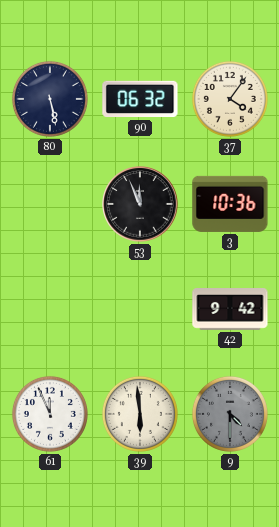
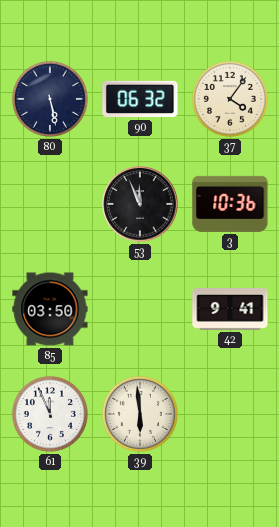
85: none -> 03:50 (50, 309)
42: 9:42 -> 9:41 (230, 310)
9: 4:30 -> none (230, 414)
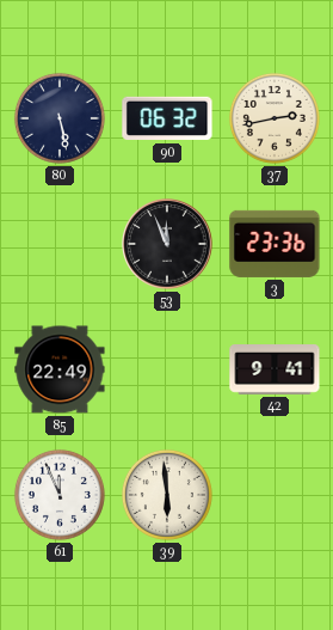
37: 4:06 -> 2:43 (275, 118)
3: 10:36 -> 23:36 (275, 244)
85: 03:50 -> 22:49 (60, 369)
